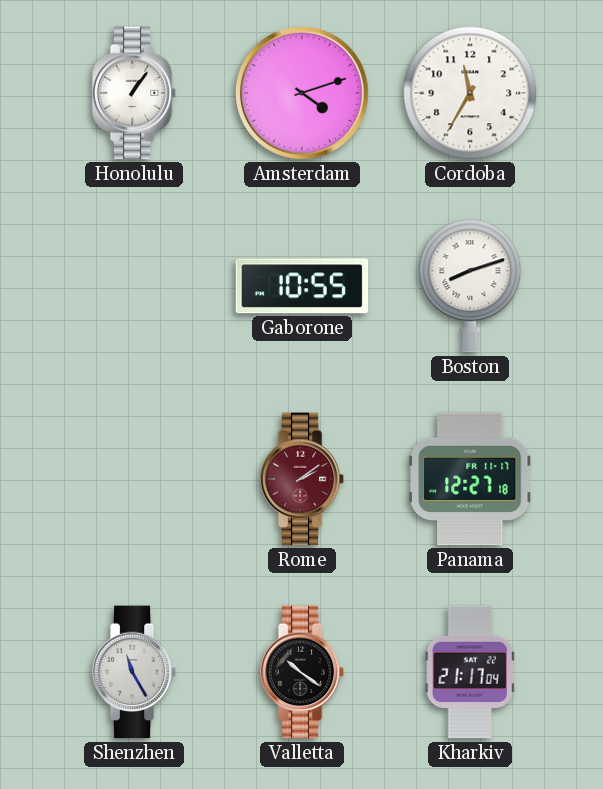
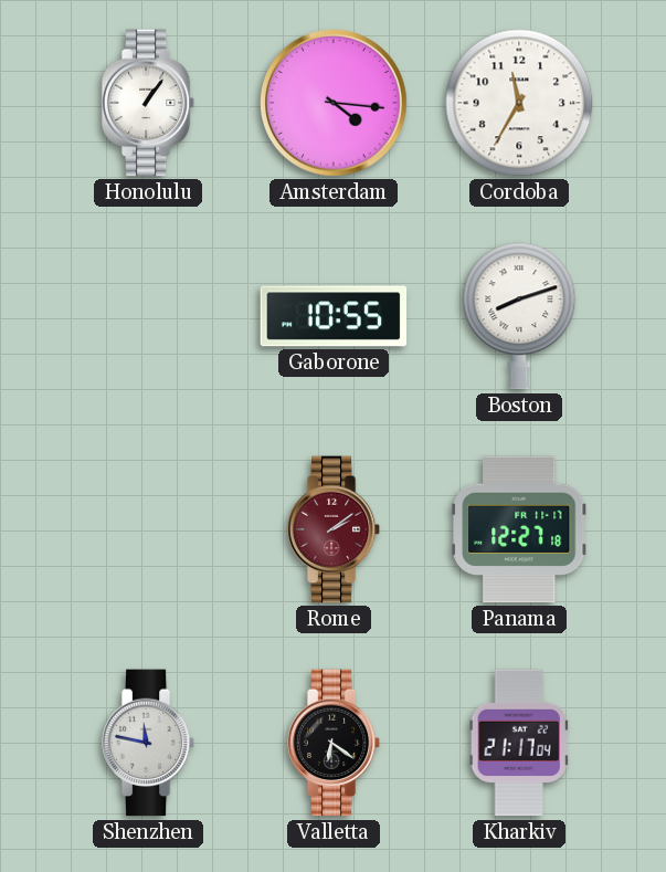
Amsterdam: 4:12 -> 4:16 (335, 104)
Shenzhen: 11:25 -> 11:47 (148, 743)
Valletta: 10:21 -> 6:21 (334, 743)
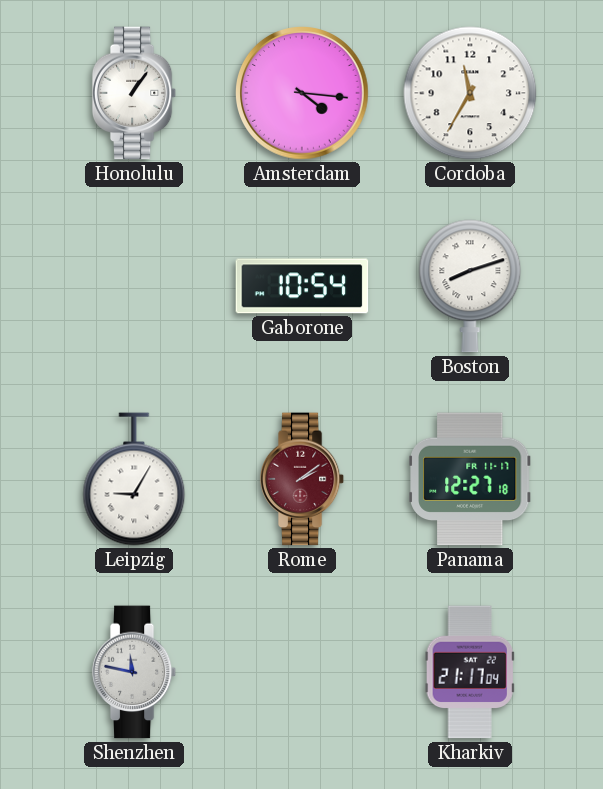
Gaborone: 10:55 -> 10:54 (302, 286)
Leipzig: none -> 9:05 (134, 479)
Valletta: 6:21 -> none (334, 743)
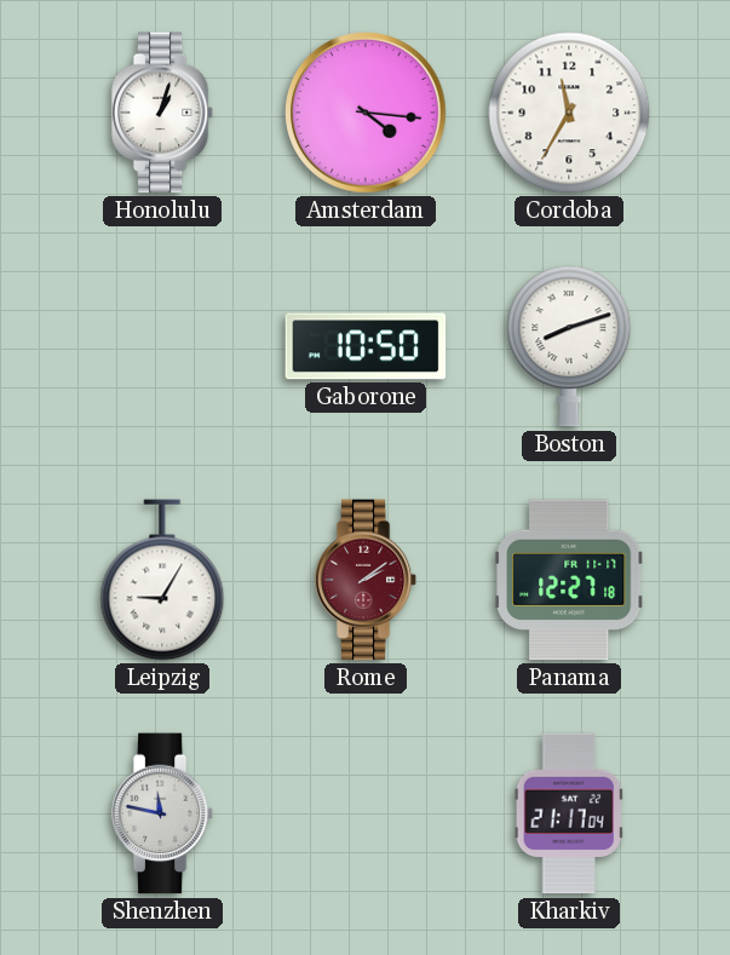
Honolulu: 1:06 -> 1:03 (162, 113)
Gaborone: 10:54 -> 10:50 (366, 346)
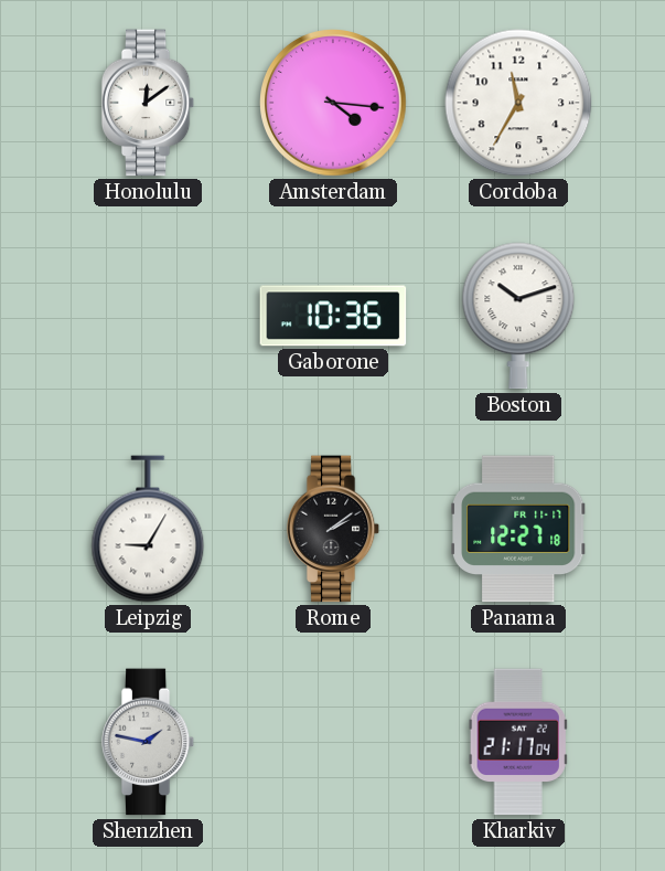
Honolulu: 1:03 -> 12:09 (148, 103)
Gaborone: 10:50 -> 10:36 (333, 316)
Boston: 8:12 -> 10:12 (518, 316)
Rome dial: burgundy -> black (333, 529)
Shenzhen: 11:47 -> 1:47 (148, 742)
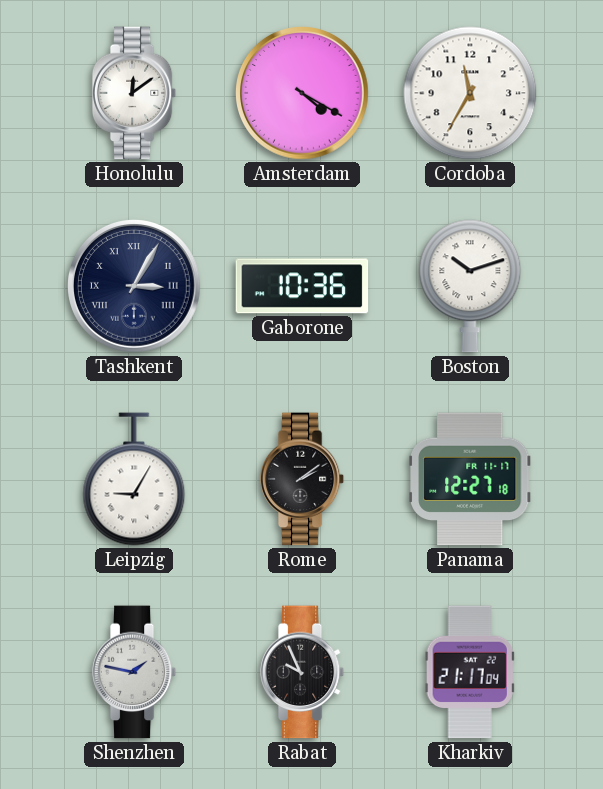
Amsterdam: 4:16 -> 4:20 (303, 94)
Tashkent: none -> 3:05 (135, 287)
Rabat: none -> 9:56 (302, 672)
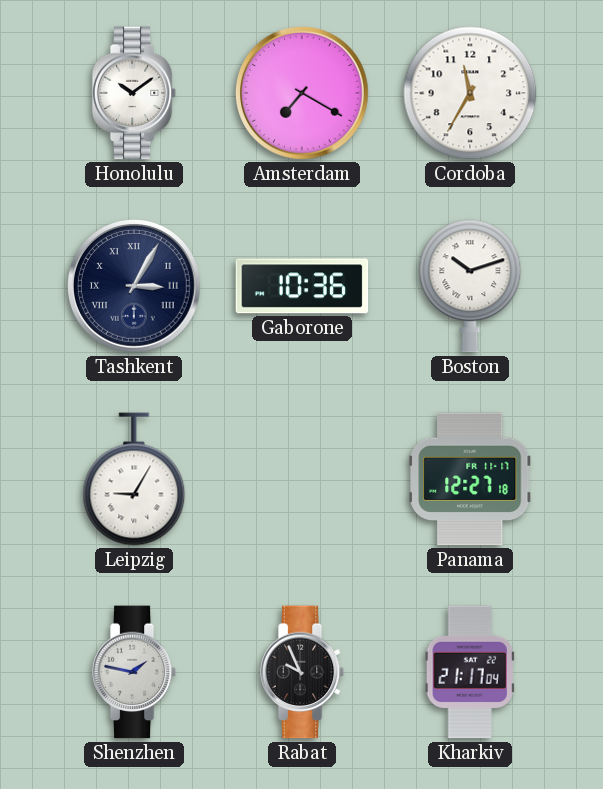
Honolulu: 12:09 -> 10:09 (134, 93)
Amsterdam: 4:20 -> 7:20 (303, 94)
Rome: 2:09 -> none (302, 479)
